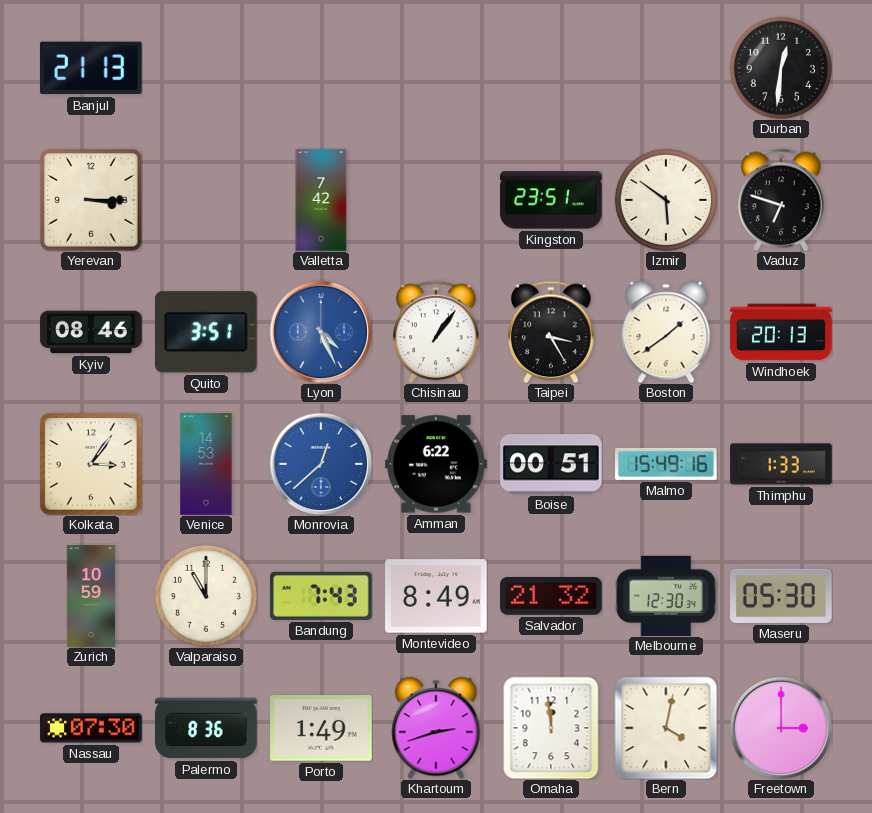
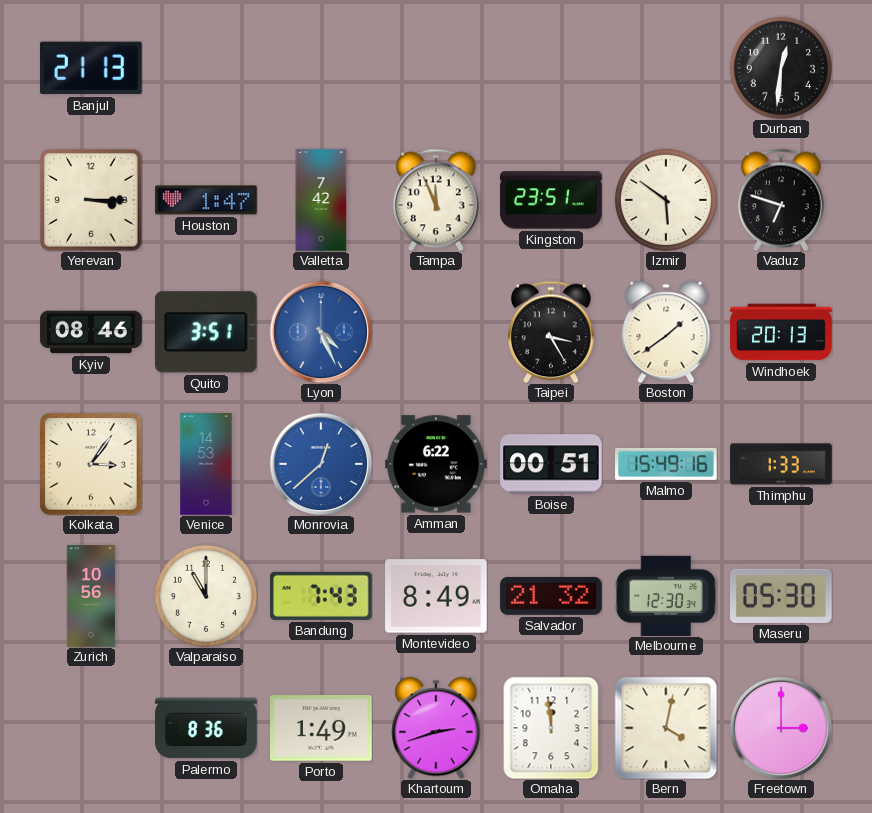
Houston: none -> 1:47 (206, 200)
Tampa: none -> 11:56 (436, 200)
Chisinau: 1:06 -> none (436, 332)
Zurich: 10:59 -> 10:56 (91, 596)
Nassau: 07:30 -> none (91, 728)
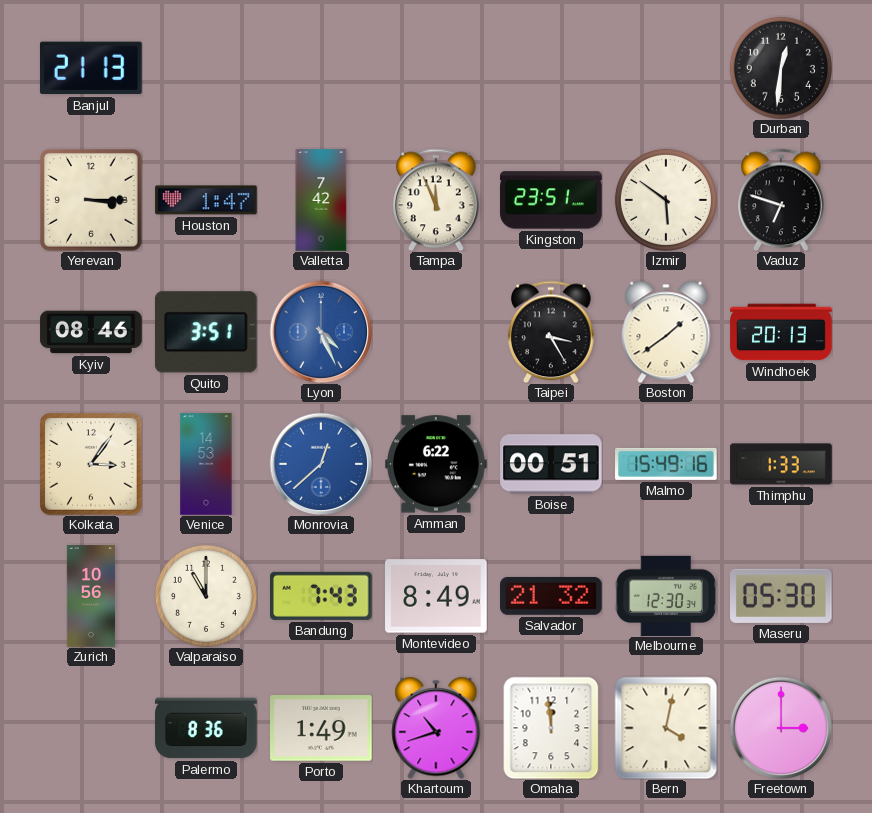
Khartoum: 2:42 -> 10:42 (436, 728)
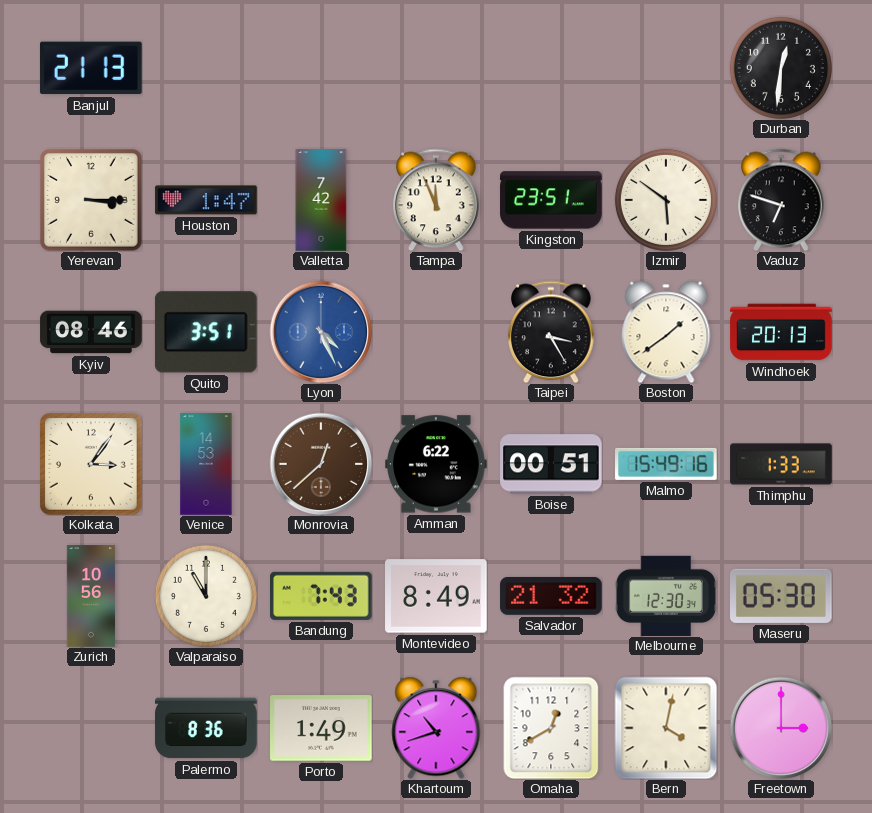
Monrovia dial: blue -> brown (321, 464)
Omaha: 11:59 -> 12:40 (551, 728)
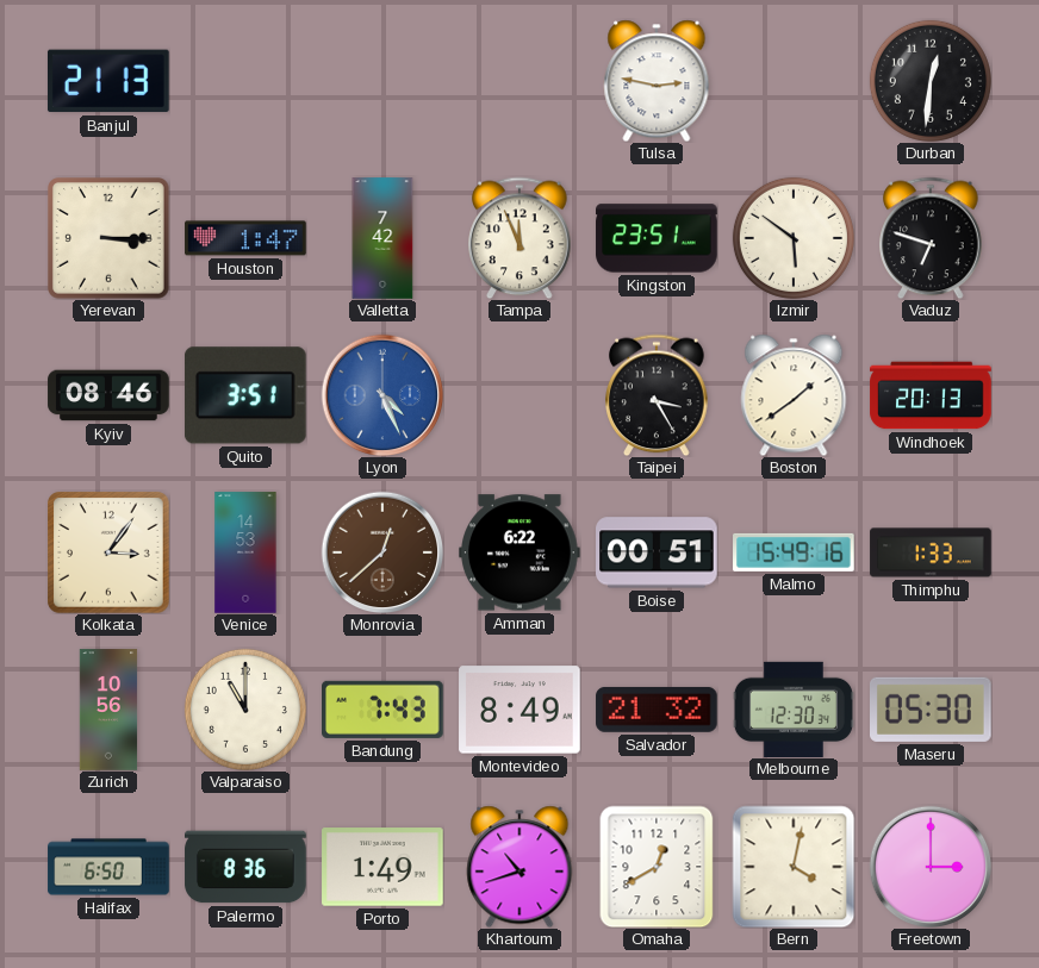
Tulsa: none -> 2:47 (657, 81)
Halifax: none -> 6:50 (108, 867)
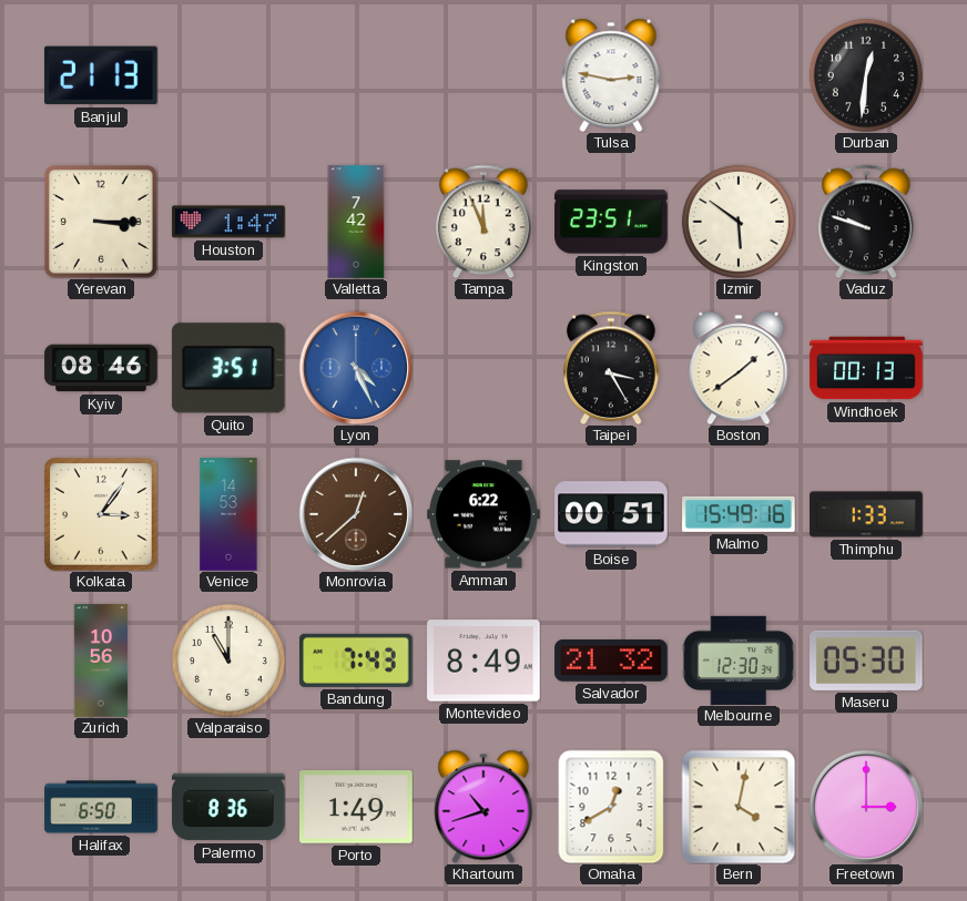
Vaduz: 6:48 -> 9:48 (866, 222)
Windhoek: 20:13 -> 00:13 (866, 368)
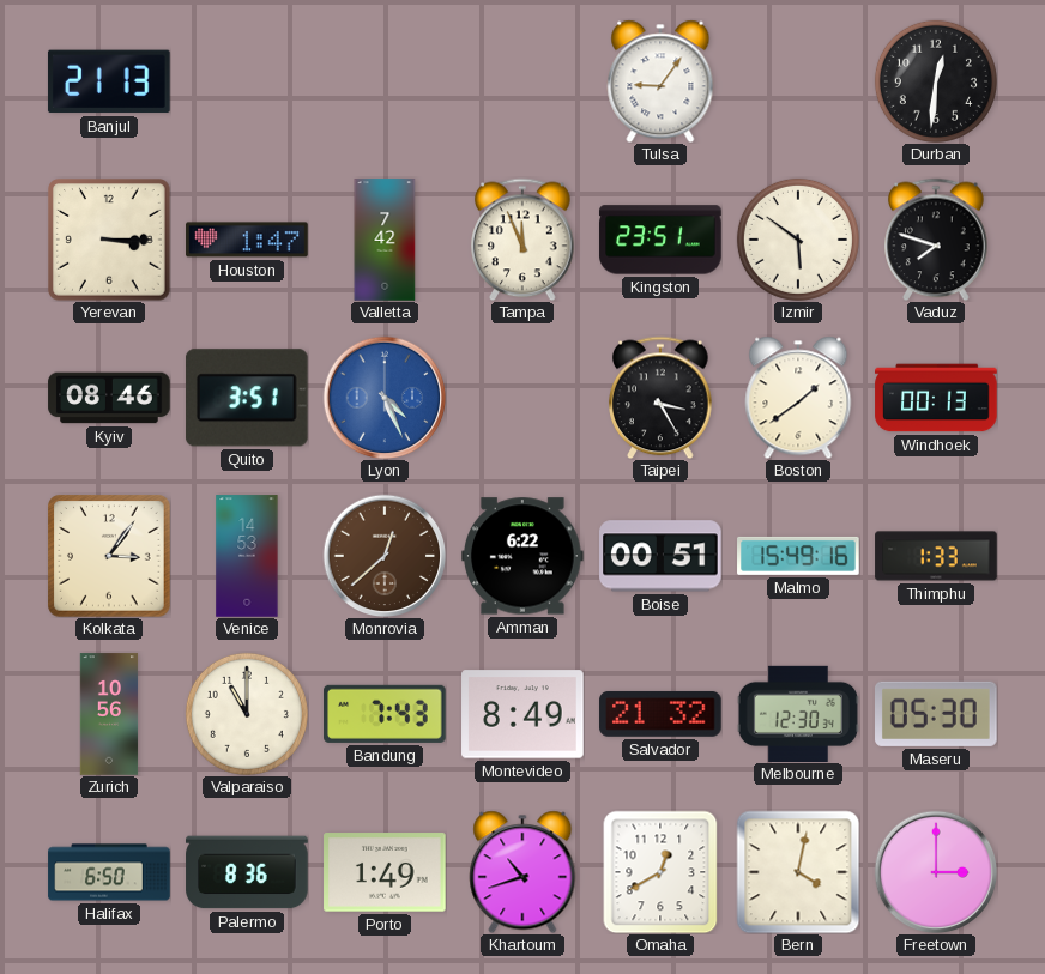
Tulsa: 2:47 -> 9:06 (660, 81)
Vaduz: 9:48 -> 7:48 (936, 240)
